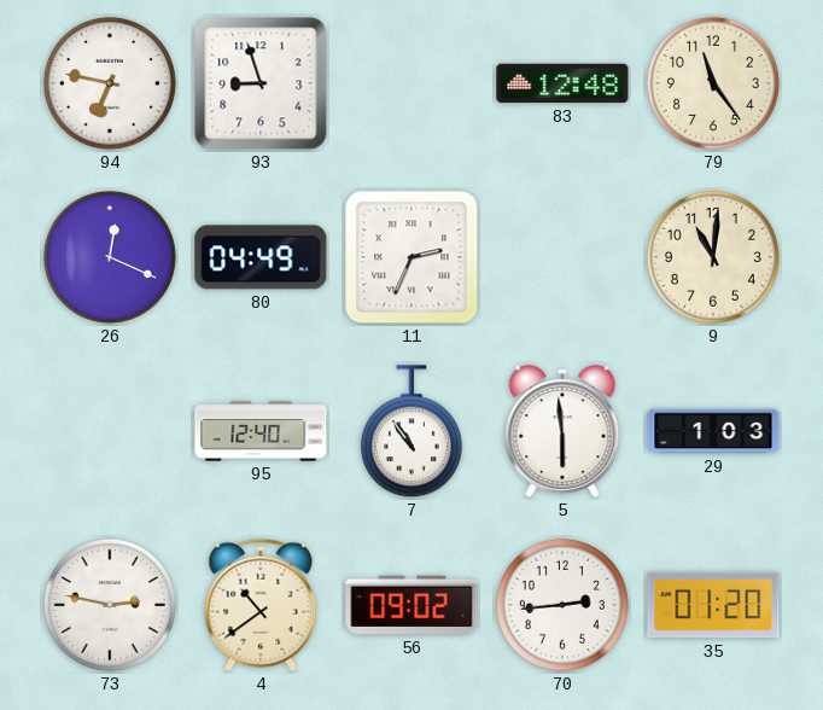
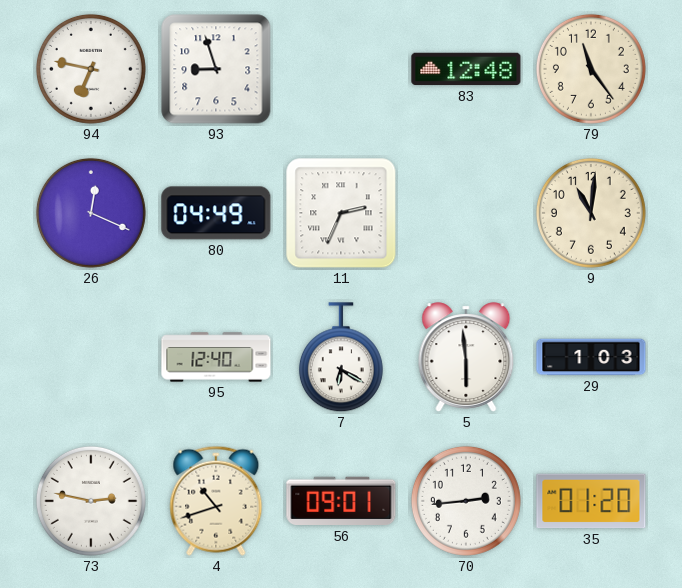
7: 10:54 -> 6:20 (341, 358)
4: 10:39 -> 10:42 (216, 501)
56: 09:02 -> 09:01 (341, 501)
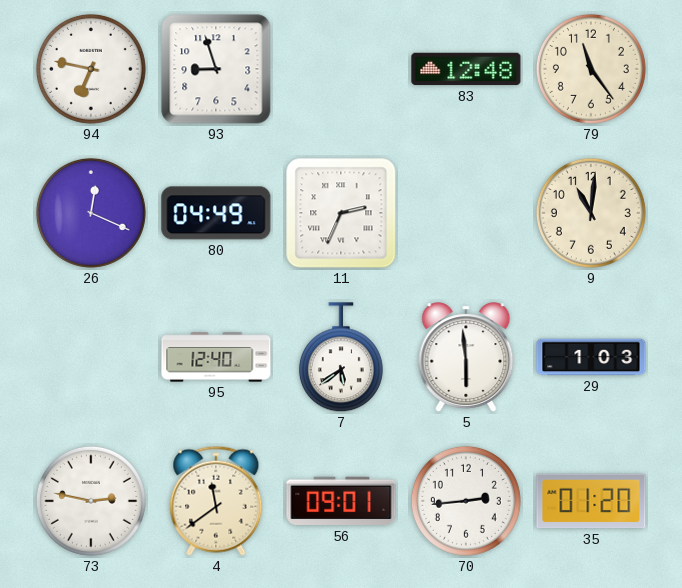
7: 6:20 -> 5:39 (341, 358)
4: 10:42 -> 11:39 (216, 501)
